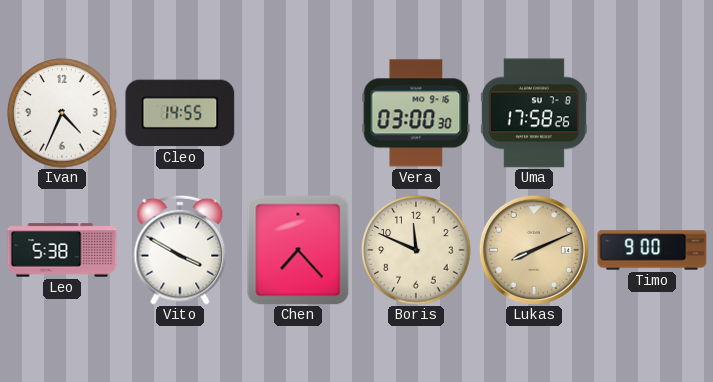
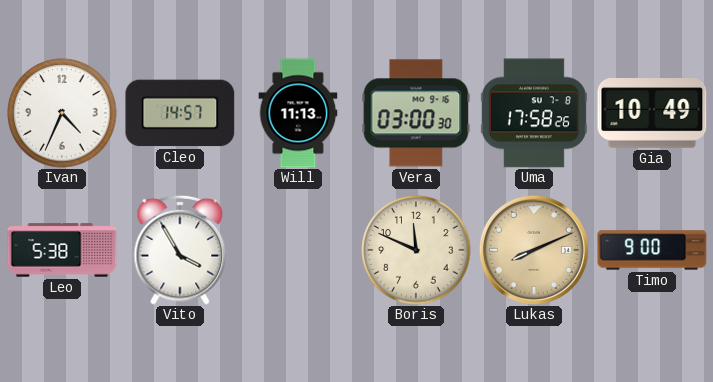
Cleo: 14:55 -> 14:57 (180, 113)
Will: none -> 11:13 (298, 113)
Gia: none -> 10:49 (652, 113)
Vito: 3:50 -> 3:55 (180, 250)
Chen: 7:23 -> none (298, 250)
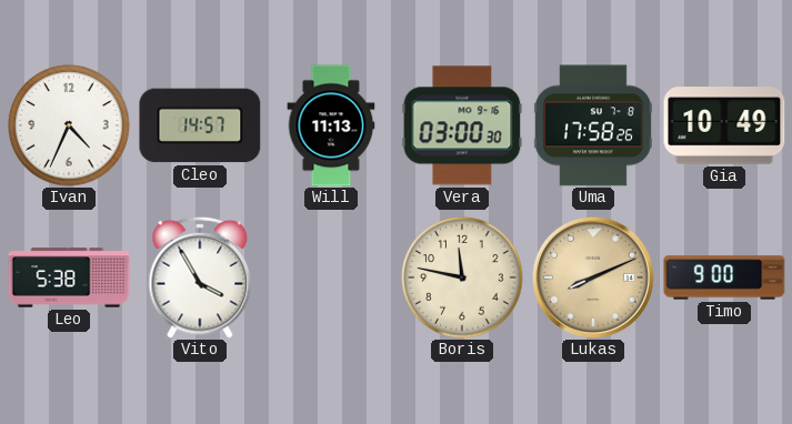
Boris: 11:49 -> 11:47 (462, 277)
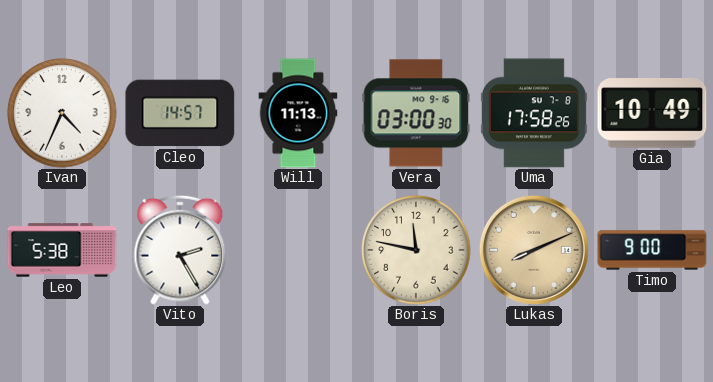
Vito: 3:55 -> 2:25 (180, 250)
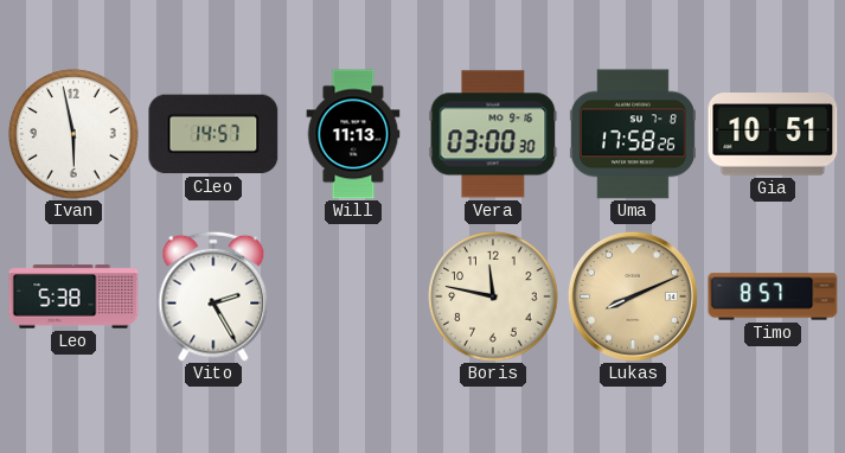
Ivan: 4:34 -> 5:58 (73, 134)
Gia: 10:49 -> 10:51 (773, 134)
Timo: 9:00 -> 8:57 (773, 296)
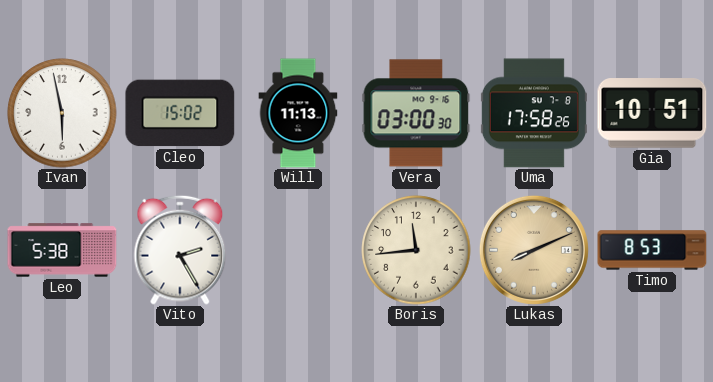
Cleo: 14:57 -> 15:02 (180, 113)
Boris: 11:47 -> 11:44 (416, 250)
Timo: 8:57 -> 8:53 (652, 250)
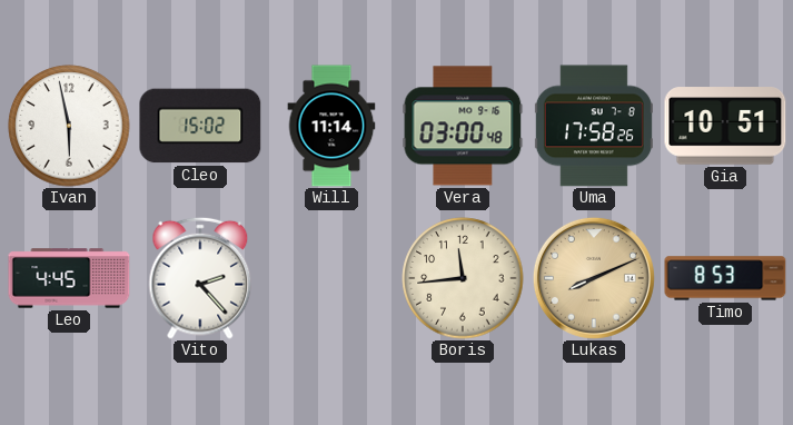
Will: 11:13 -> 11:14 (331, 126)
Vera: 03:00:30 -> 03:00:48 (463, 126)
Leo: 5:38 -> 4:45 (69, 278)
Vito: 2:25 -> 2:23 (200, 278)
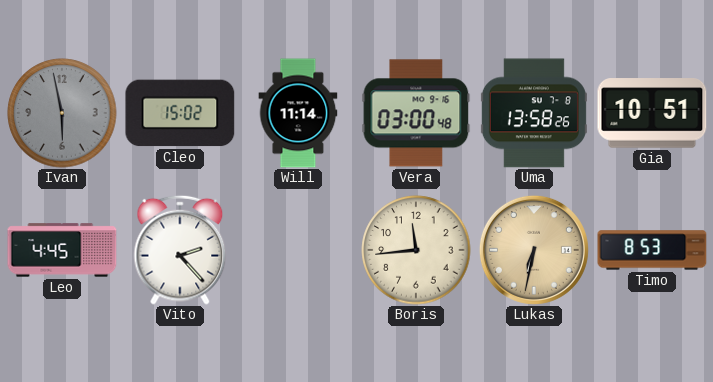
Ivan dial: white -> grey (62, 113)
Uma: 17:58 -> 13:58 (534, 113)
Lukas: 8:11 -> 6:32 (534, 250)
